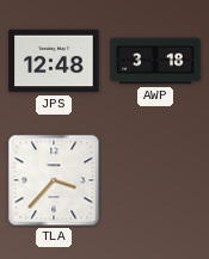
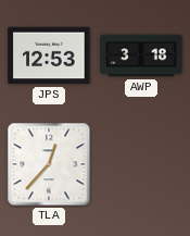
JPS: 12:48 -> 12:53 (49, 55)
TLA: 3:37 -> 12:37 (49, 164)
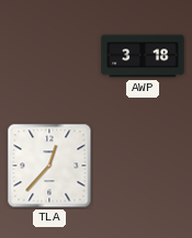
JPS: 12:53 -> none (49, 55)
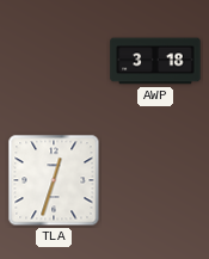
TLA: 12:37 -> 12:33 (54, 180)
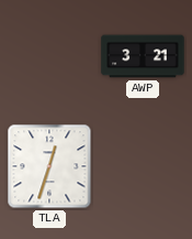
AWP: 3:18 -> 3:21 (143, 56)
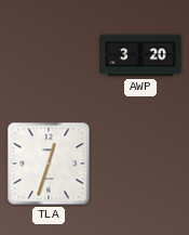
AWP: 3:21 -> 3:20 (140, 55)
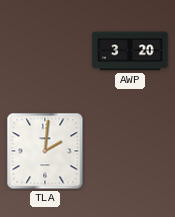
TLA: 12:33 -> 2:01 (45, 151)
